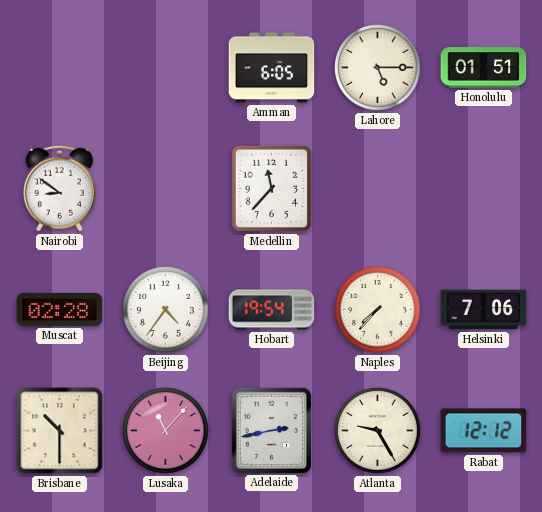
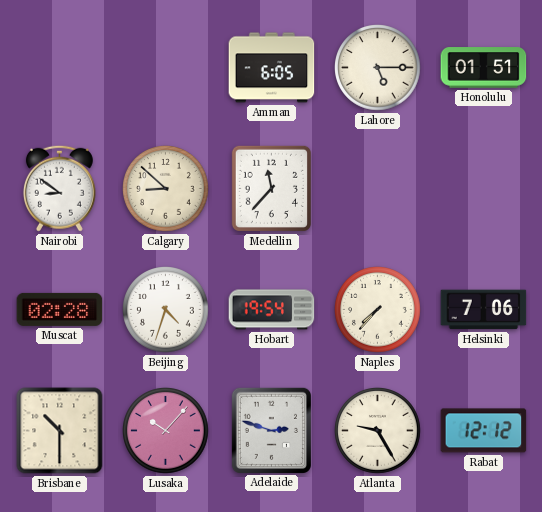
Calgary: none -> 8:52 (166, 189)
Beijing: 4:36 -> 4:33 (166, 310)
Lusaka: 11:07 -> 10:07 (166, 431)
Adelaide: 2:43 -> 2:48 (271, 430)
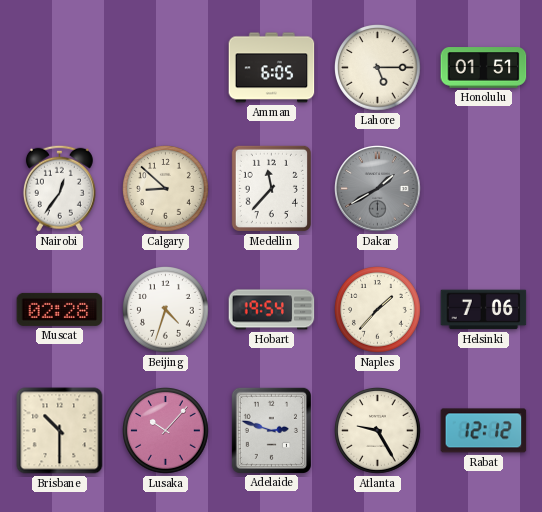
Nairobi: 8:51 -> 12:36 (59, 188)
Dakar: none -> 1:40 (378, 189)
Naples: 7:37 -> 1:37 (378, 310)
